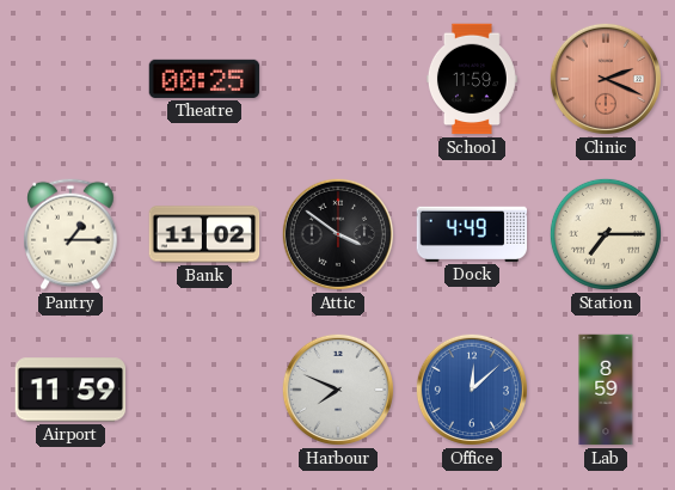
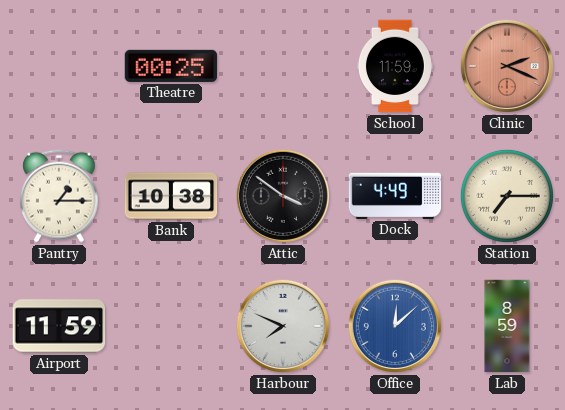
Bank: 11:02 -> 10:38 (171, 196)
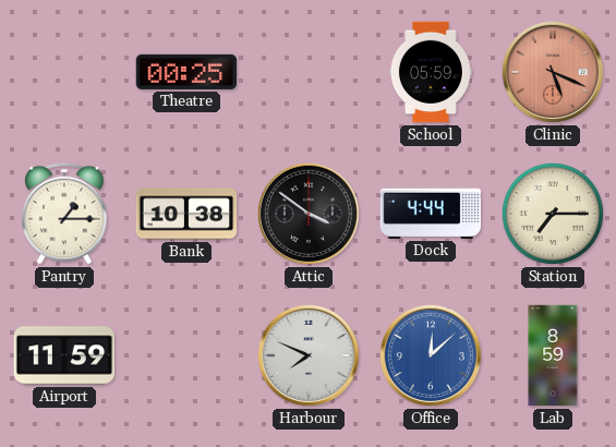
School: 11:59 -> 05:59 (431, 72)
Clinic: 2:19 -> 5:19 (553, 72)
Dock: 4:49 -> 4:44 (431, 214)
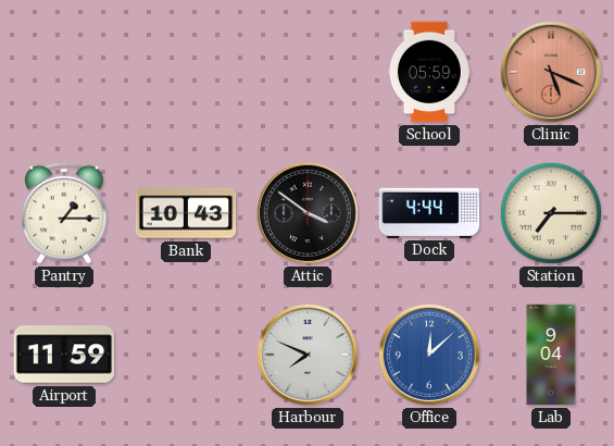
Theatre: 00:25 -> none (186, 72)
Bank: 10:38 -> 10:43 (186, 213)
Lab: 8:59 -> 9:04 (551, 355)
